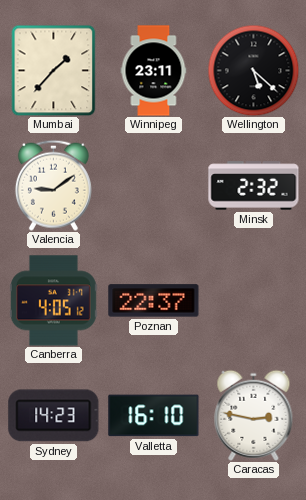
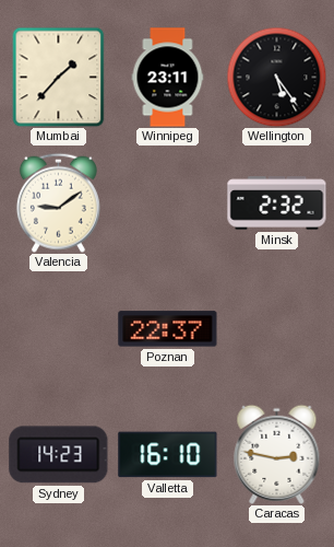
Wellington: 5:22 -> 5:24 (276, 77)
Canberra: 4:05 -> none (53, 301)
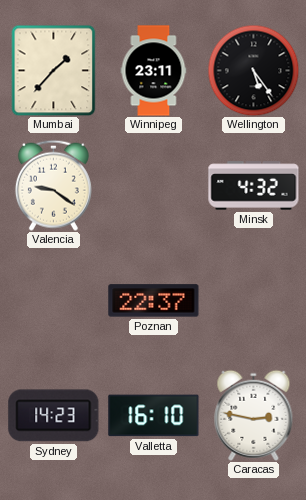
Valencia: 9:09 -> 9:21 (53, 185)
Minsk: 2:32 -> 4:32 (254, 186)
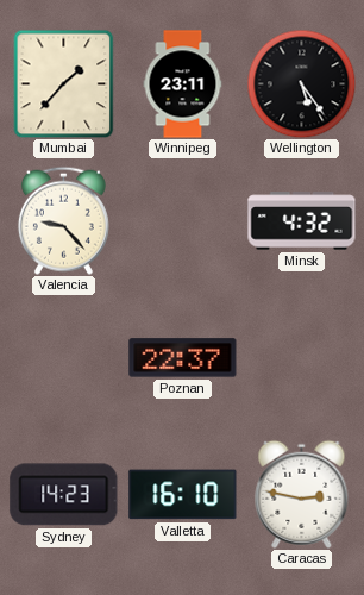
Valencia: 9:21 -> 9:23 (63, 220)
